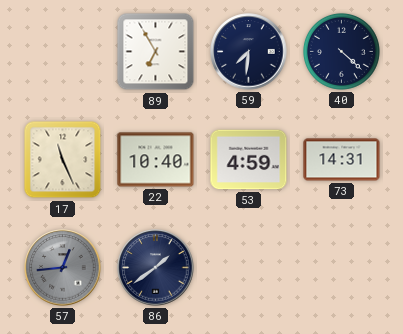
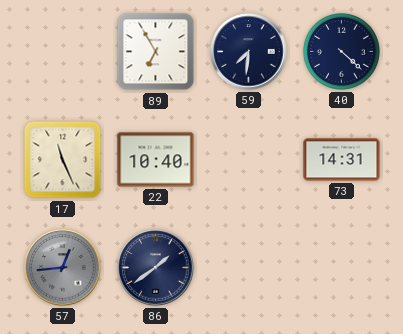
53: 4:59 -> none (249, 160)
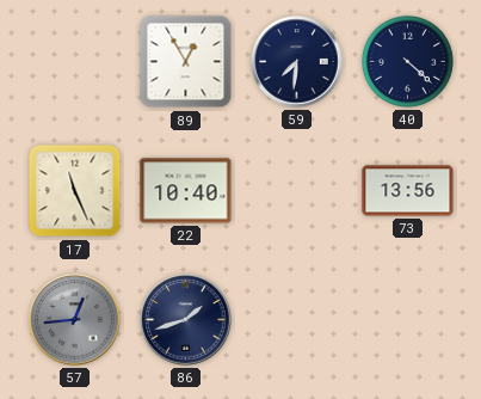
89: 6:55 -> 12:55 (186, 62)
73: 14:31 -> 13:56 (408, 191)
86: 1:39 -> 1:42 (186, 320)
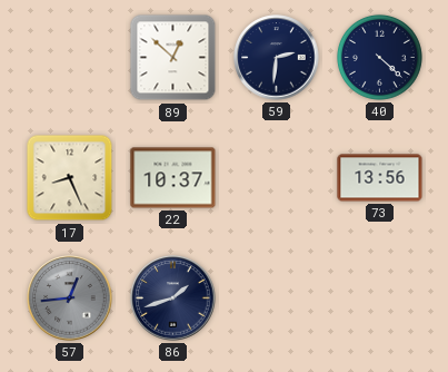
89: 12:55 -> 12:52 (173, 58)
59: 7:31 -> 2:31 (277, 58)
17: 11:26 -> 8:26 (70, 178)
22: 10:40 -> 10:37 (173, 178)
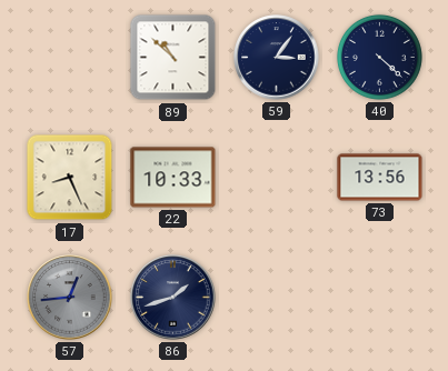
89: 12:52 -> 10:52 (173, 58)
59: 2:31 -> 3:06 (277, 58)
22: 10:37 -> 10:33 (173, 178)
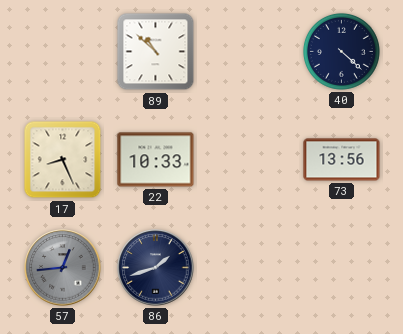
59: 3:06 -> none (277, 58)
